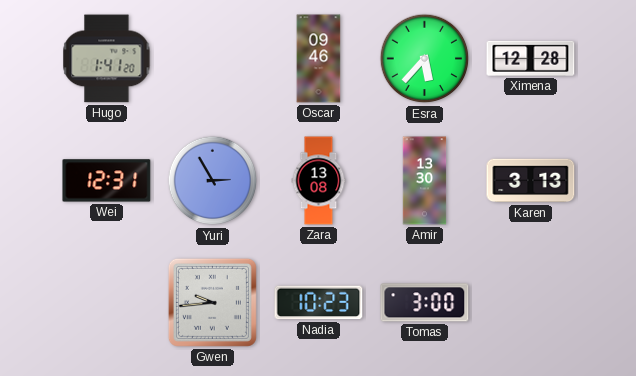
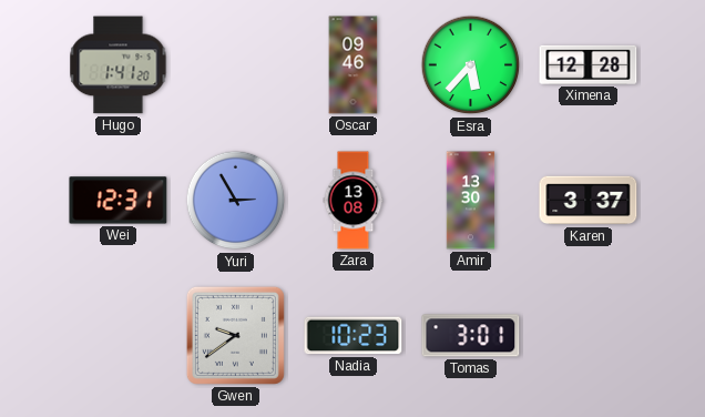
Karen: 3:13 -> 3:37 (589, 201)
Gwen: 9:44 -> 9:39 (235, 335)
Tomas: 3:00 -> 3:01 (471, 336)
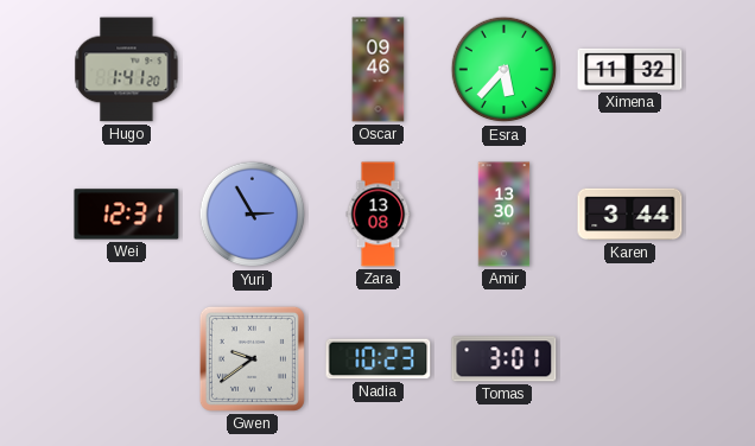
Ximena: 12:28 -> 11:32 (630, 69)
Karen: 3:37 -> 3:44 (630, 215)
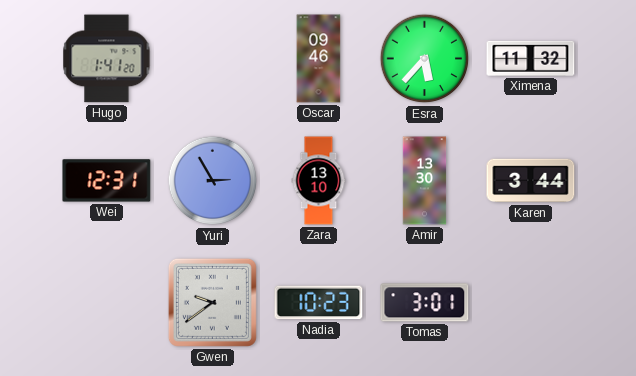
Zara: 13:08 -> 13:10 (319, 181)
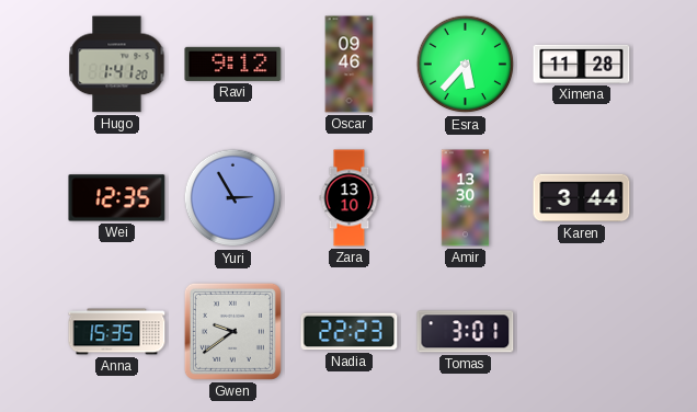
Ravi: none -> 9:12 (233, 64)
Ximena: 11:32 -> 11:28 (582, 64)
Wei: 12:31 -> 12:35 (117, 198)
Anna: none -> 15:35 (117, 332)
Nadia: 10:23 -> 22:23 (350, 332)
